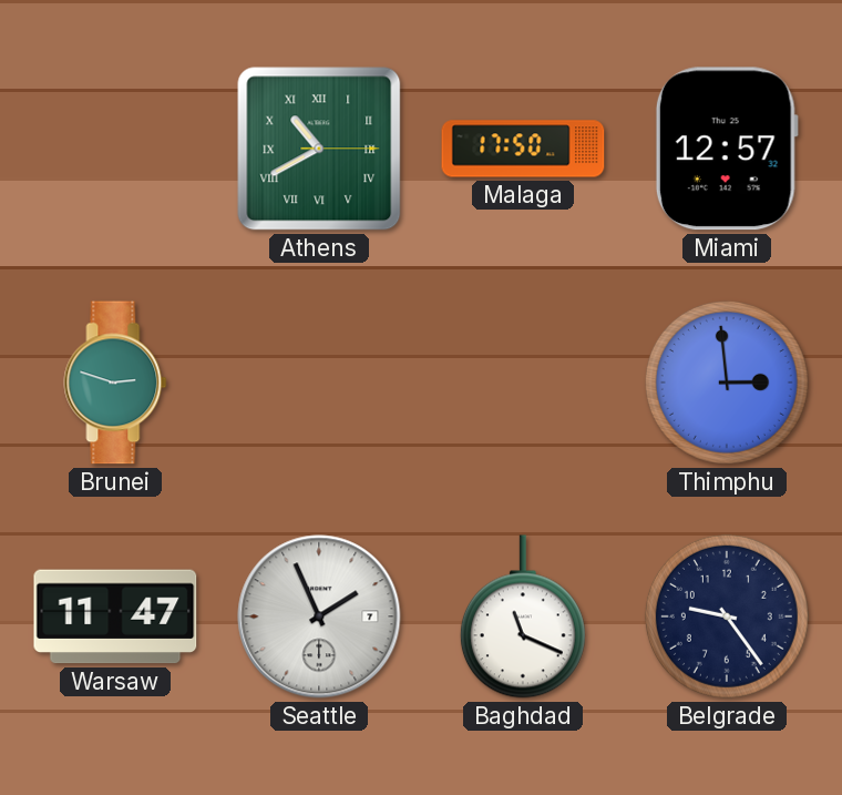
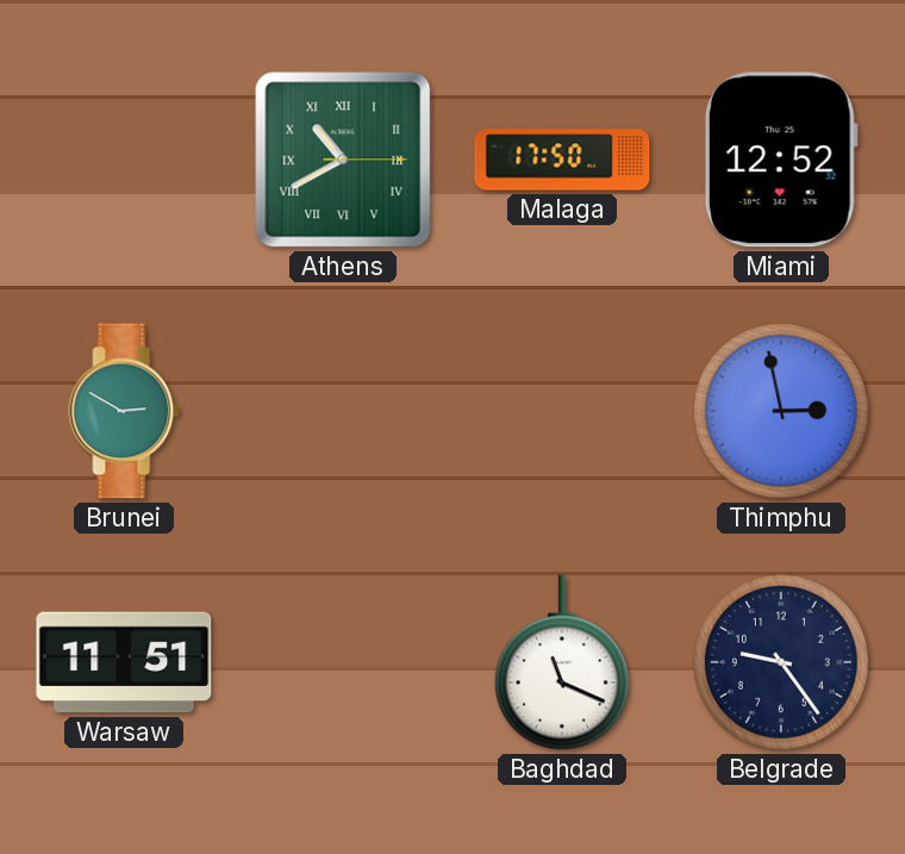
Miami: 12:57 -> 12:52 (781, 160)
Brunei: 2:48 -> 2:50 (124, 411)
Thimphu: 2:59 -> 2:58 (781, 411)
Warsaw: 11:47 -> 11:51 (124, 662)
Seattle: 1:56 -> none (319, 616)
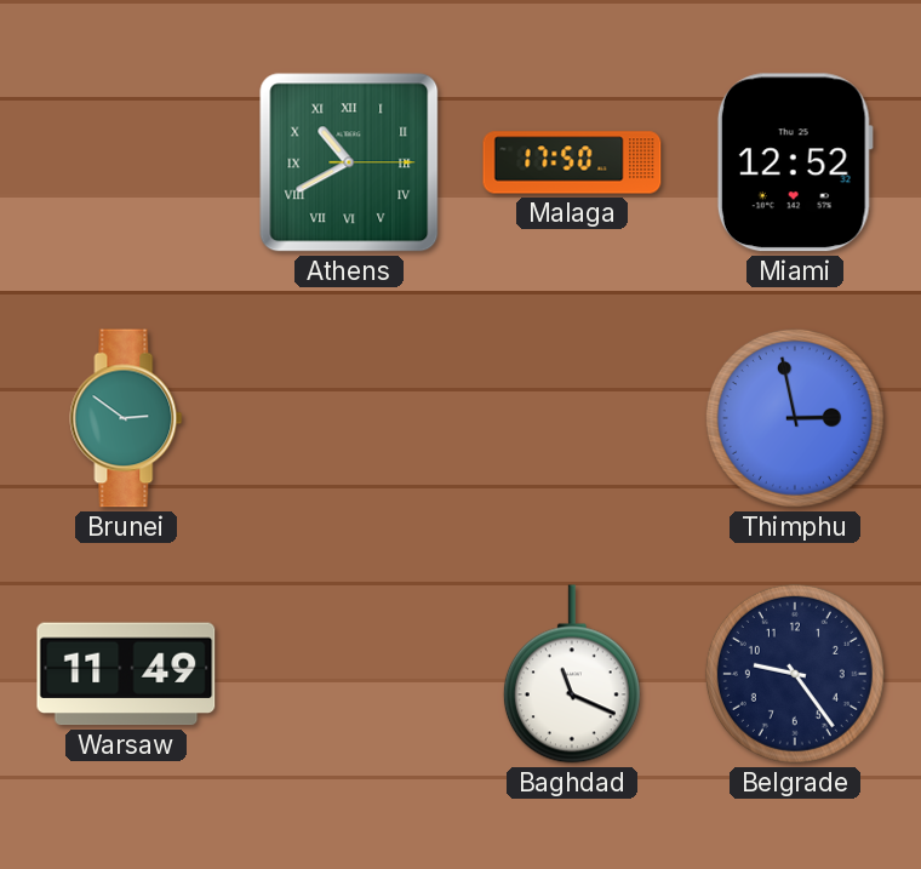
Brunei: 2:50 -> 2:51 (126, 418)
Warsaw: 11:51 -> 11:49 (126, 674)
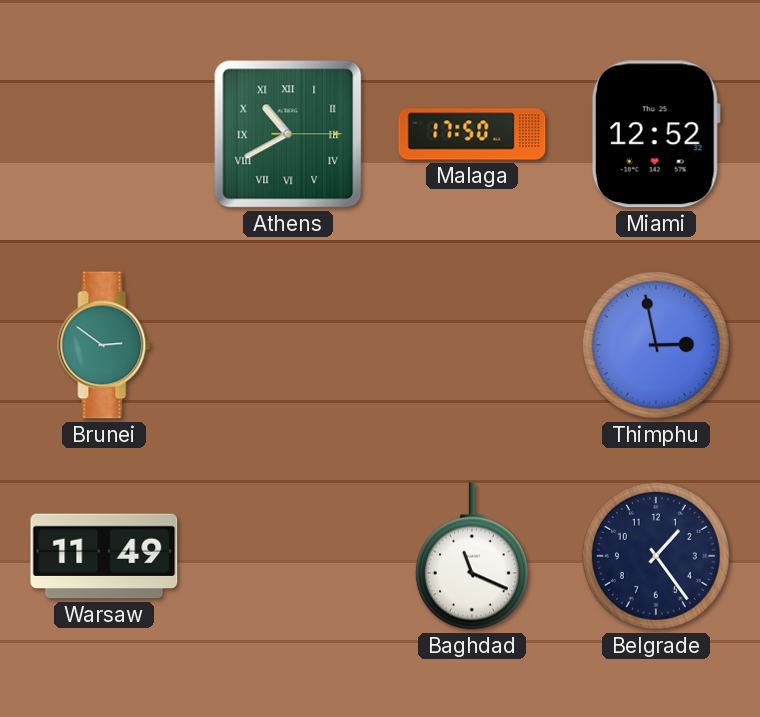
Belgrade: 9:24 -> 1:24 (656, 556)
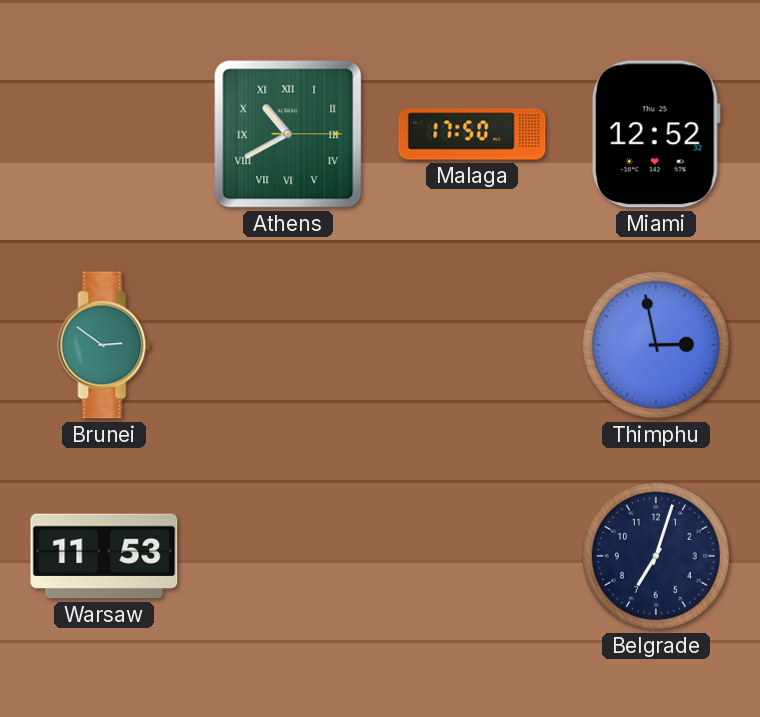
Warsaw: 11:49 -> 11:53 (104, 556)
Baghdad: 11:19 -> none (472, 556)
Belgrade: 1:24 -> 7:03 (656, 556)
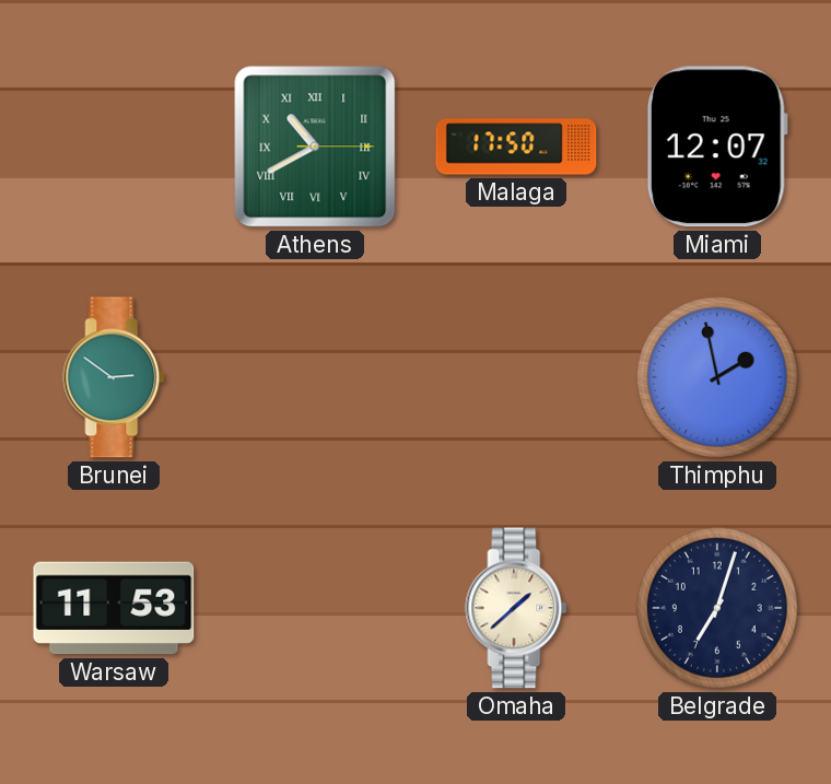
Miami: 12:52 -> 12:07 (717, 147)
Thimphu: 2:58 -> 1:58 (717, 377)
Omaha: none -> 1:38 (516, 608)
